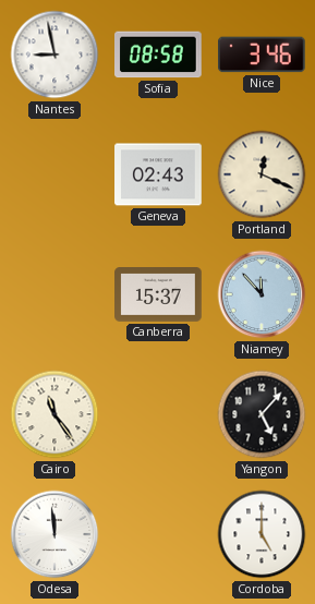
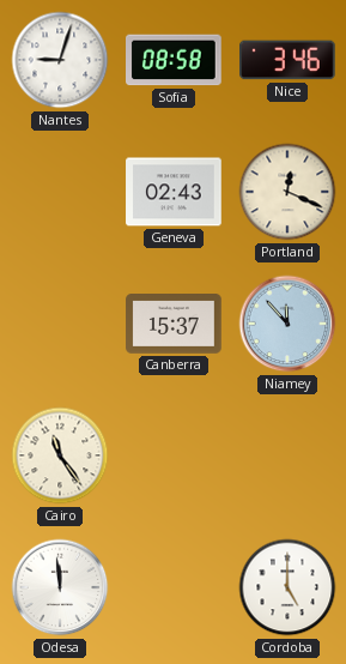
Nantes: 8:58 -> 9:03 (60, 60)
Yangon: 5:07 -> none (262, 414)
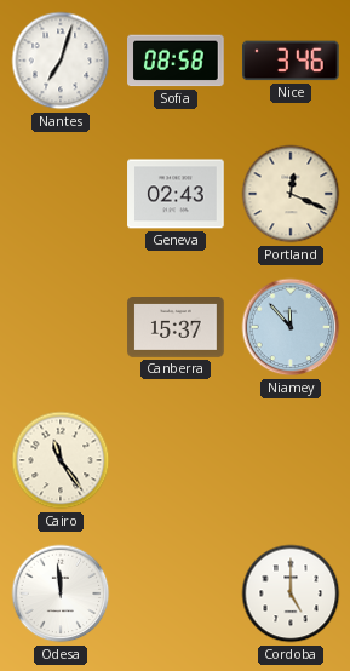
Nantes: 9:03 -> 7:03 (61, 61)
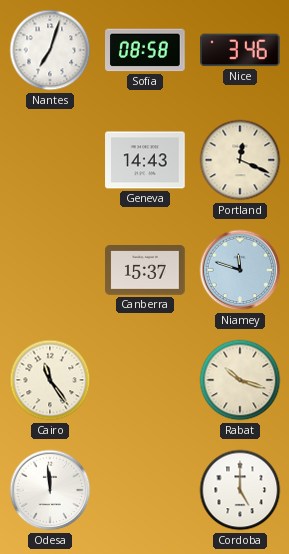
Geneva: 02:43 -> 14:43 (145, 160)
Niamey: 11:53 -> 11:48 (240, 270)
Rabat: none -> 10:18 (240, 380)
